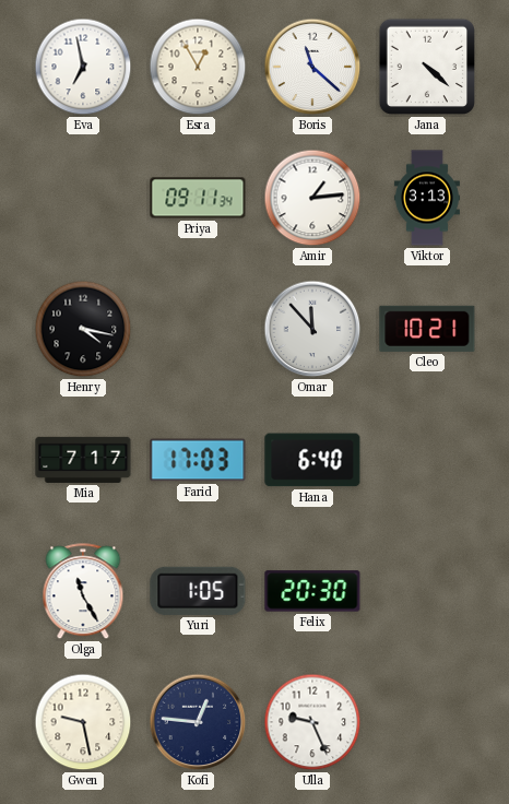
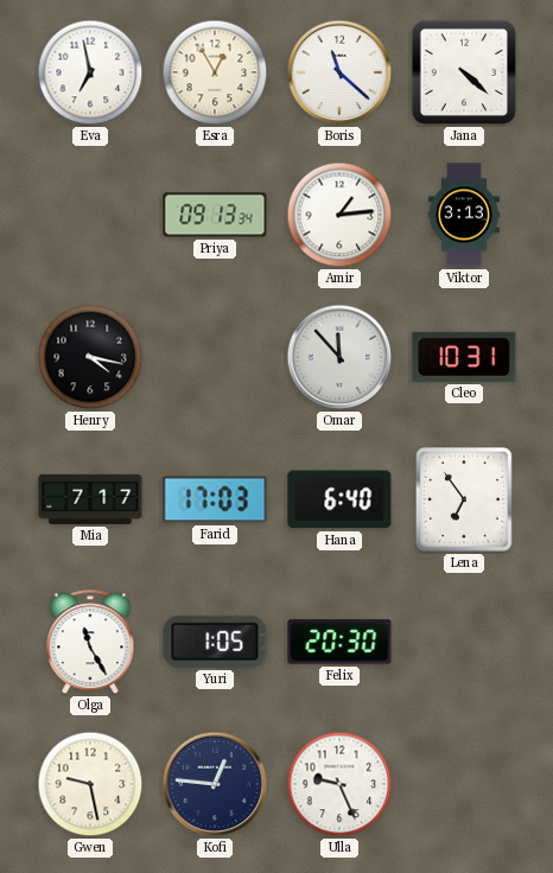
Priya: 09:11 -> 09:13 (215, 215)
Cleo: 10:21 -> 10:31 (464, 357)
Lena: none -> 6:54 (465, 499)
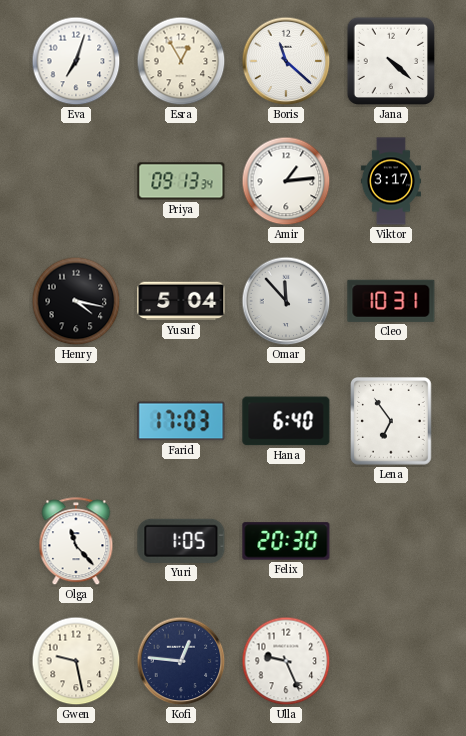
Eva: 6:58 -> 7:03 (76, 61)
Viktor: 3:13 -> 3:17 (391, 181)
Yusuf: none -> 5:04 (181, 301)
Mia: 7:17 -> none (90, 499)
Olga: 11:25 -> 11:23 (76, 542)
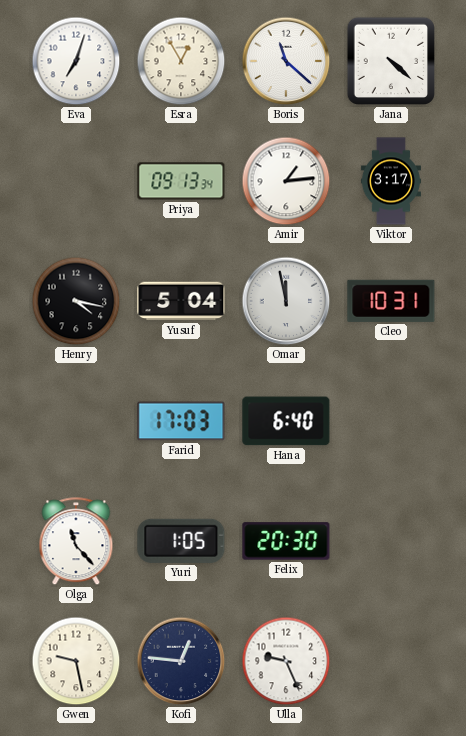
Omar: 11:53 -> 11:58 (286, 301)
Lena: 6:54 -> none (392, 421)
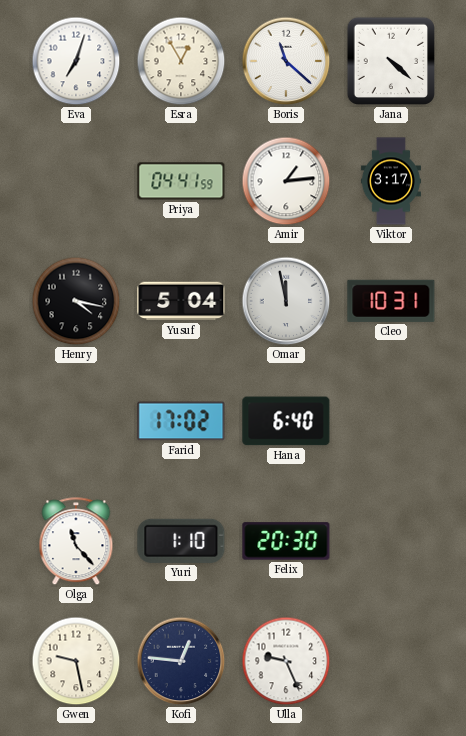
Priya: 09:13 -> 04:41 (181, 181)
Farid: 17:03 -> 17:02 (181, 421)
Yuri: 1:05 -> 1:10 (181, 541)
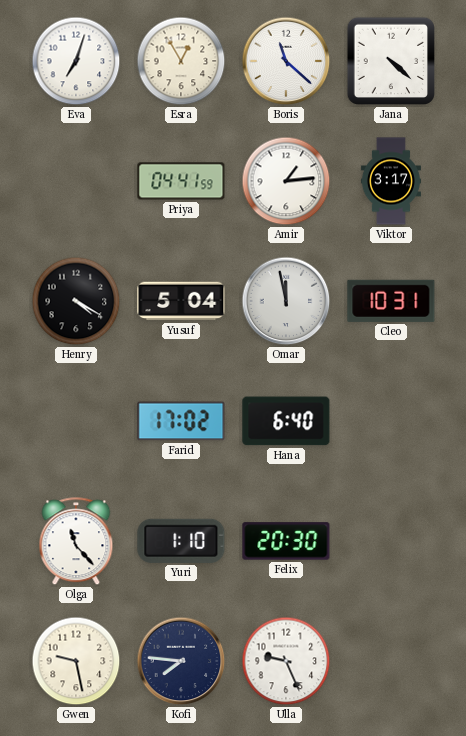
Henry: 4:17 -> 4:20 (76, 301)
Kofi: 12:46 -> 7:46 (181, 661)
